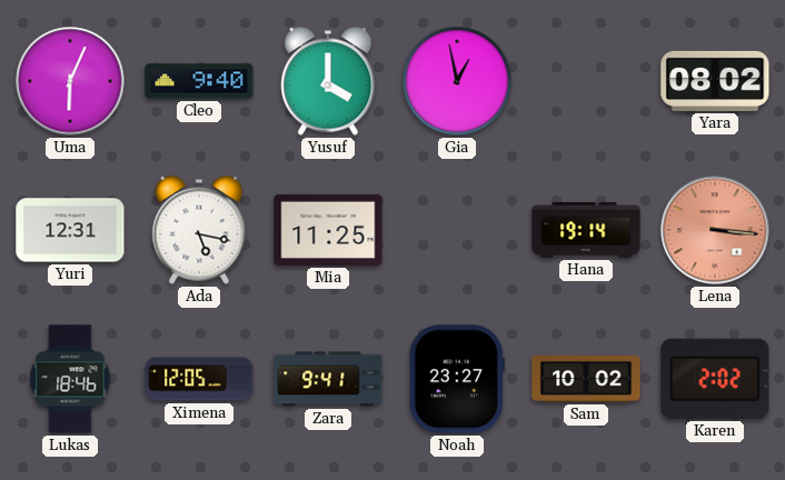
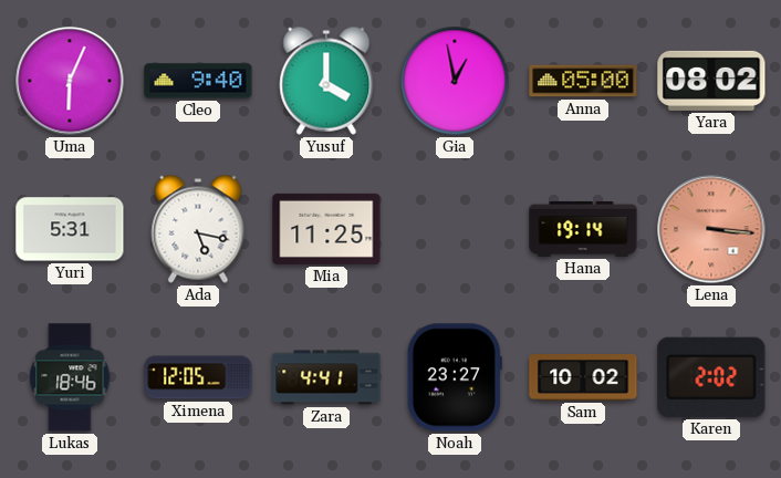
Anna: none -> 05:00 (583, 81)
Yuri: 12:31 -> 5:31 (70, 229)
Zara: 9:41 -> 4:41 (326, 377)
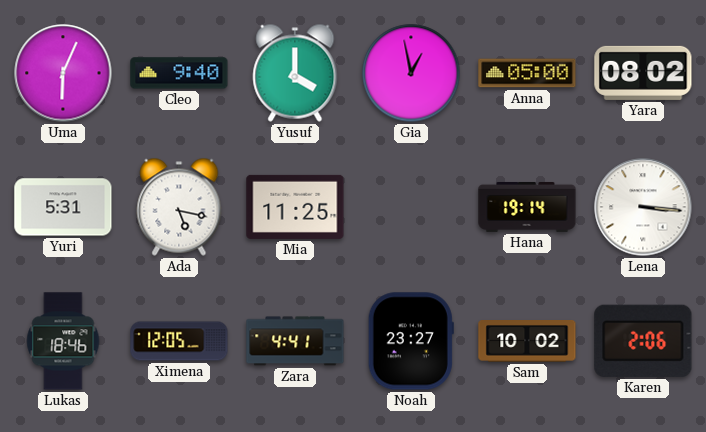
Lena dial: salmon -> white (643, 207)
Karen: 2:02 -> 2:06 (643, 341)
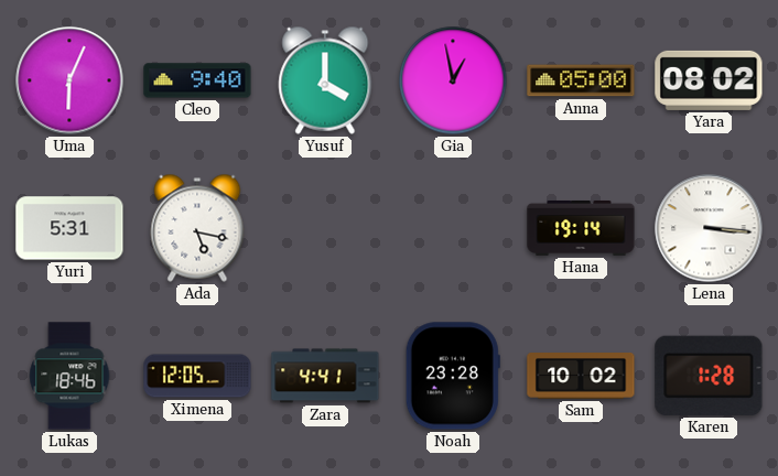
Mia: 11:25 -> none (295, 207)
Noah: 23:27 -> 23:28 (453, 376)
Karen: 2:06 -> 1:28 (709, 376)
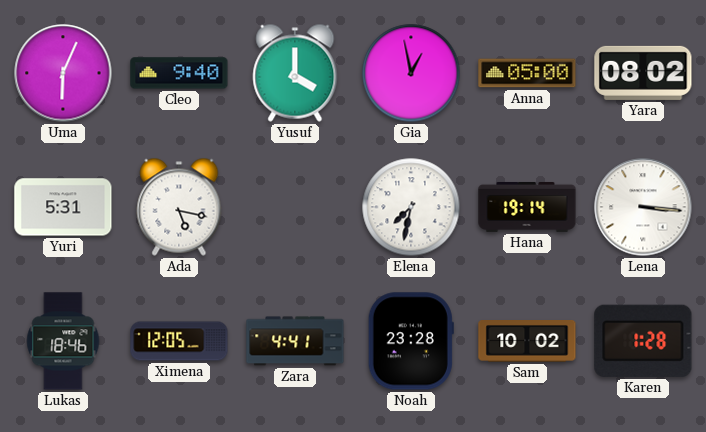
Elena: none -> 7:32 (411, 207)
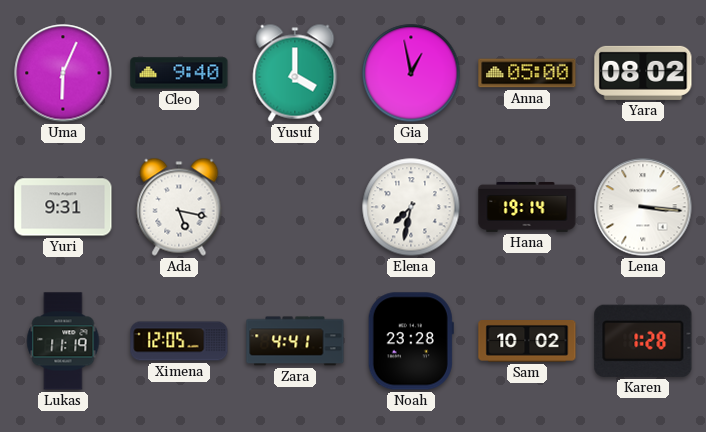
Yuri: 5:31 -> 9:31 (63, 207)
Lukas: 18:46 -> 11:19 (63, 341)
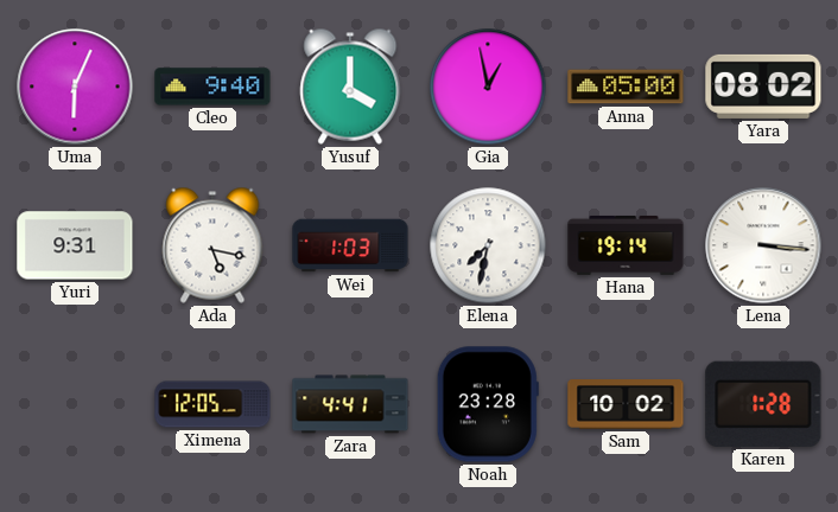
Wei: none -> 1:03 (350, 245)
Lukas: 11:19 -> none (63, 341)
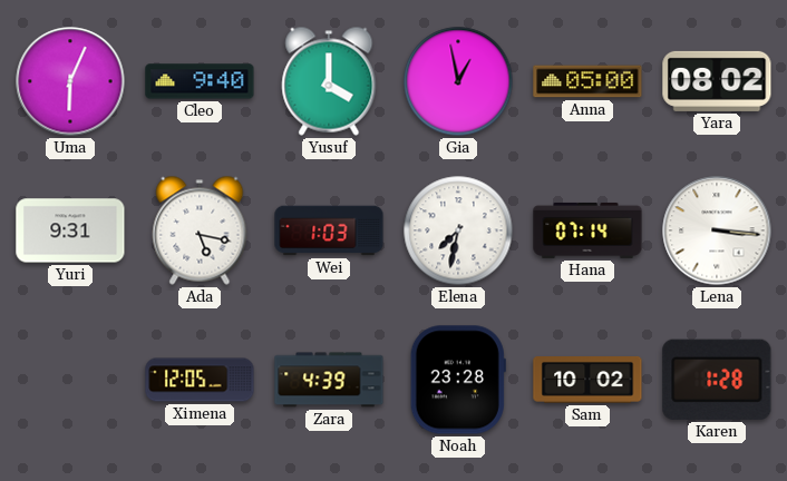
Hana: 19:14 -> 07:14 (587, 230)
Zara: 4:41 -> 4:39 (329, 380)
